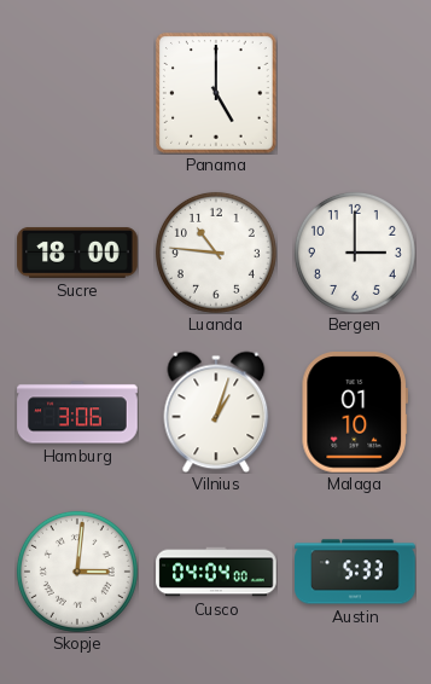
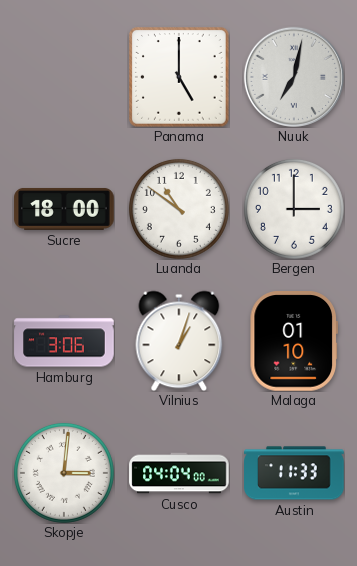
Nuuk: none -> 7:02 (294, 77)
Luanda: 10:46 -> 10:51 (179, 209)
Austin: 5:33 -> 11:33 (294, 473)
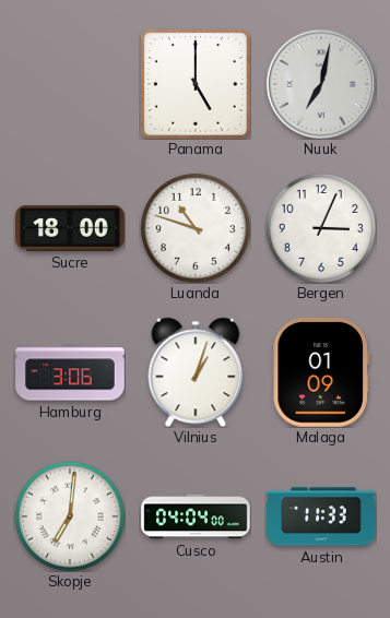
Luanda: 10:51 -> 10:48 (196, 228)
Bergen: 3:00 -> 3:04 (321, 228)
Malaga: 01:10 -> 01:09 (321, 372)
Skopje: 3:01 -> 7:01 (70, 516)
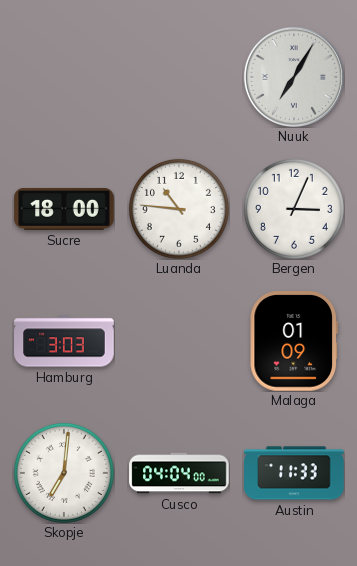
Panama: 5:00 -> none (197, 85)
Nuuk: 7:02 -> 7:05 (294, 77)
Luanda: 10:48 -> 10:46 (179, 209)
Hamburg: 3:06 -> 3:03 (64, 341)
Vilnius: 1:03 -> none (196, 372)
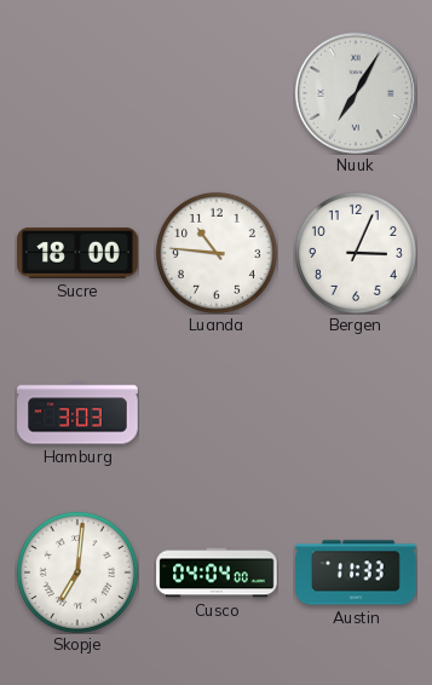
Malaga: 01:09 -> none (294, 341)
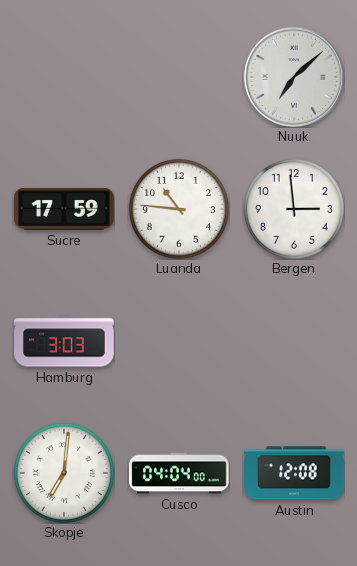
Nuuk: 7:05 -> 7:08 (294, 77)
Sucre: 18:00 -> 17:59 (64, 209)
Bergen: 3:04 -> 2:59 (294, 209)
Austin: 11:33 -> 12:08 (294, 473)
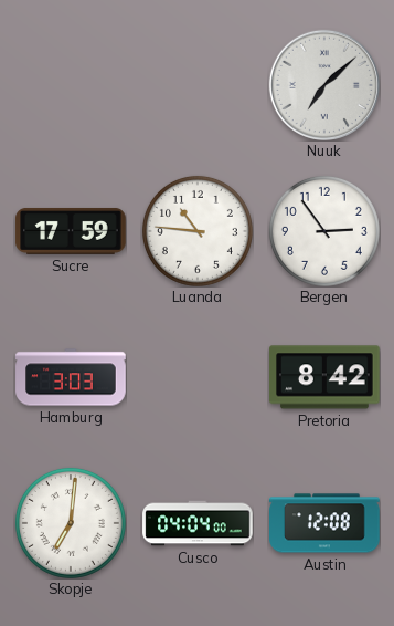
Bergen: 2:59 -> 2:54 (324, 231)
Pretoria: none -> 8:42 (324, 377)
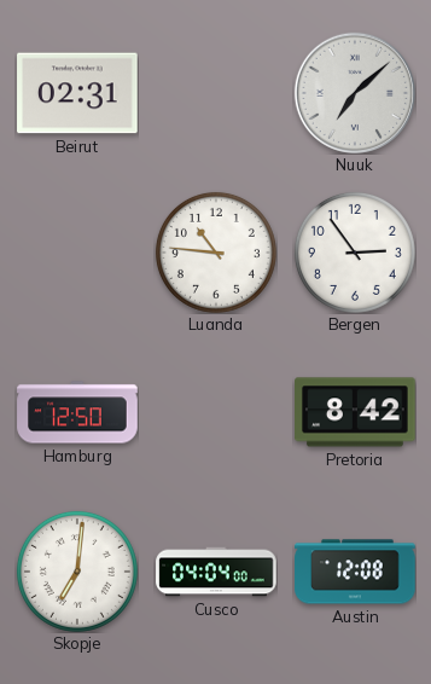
Beirut: none -> 02:31 (77, 93)
Sucre: 17:59 -> none (71, 231)
Hamburg: 3:03 -> 12:50 (77, 412)
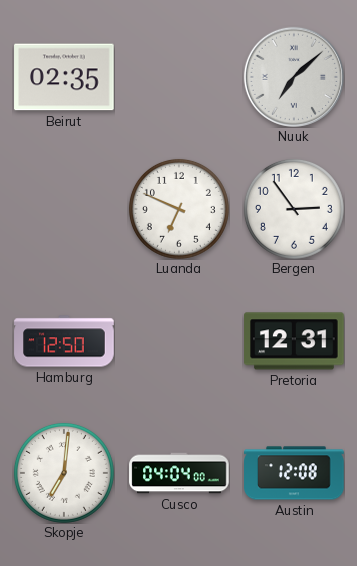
Beirut: 02:31 -> 02:35 (64, 77)
Luanda: 10:46 -> 6:49 (179, 209)
Pretoria: 8:42 -> 12:31 (294, 341)
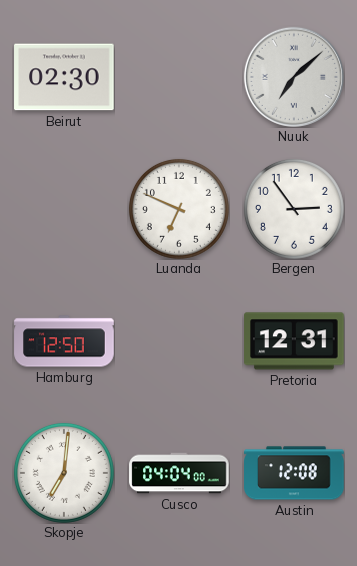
Beirut: 02:35 -> 02:30 (64, 77)
